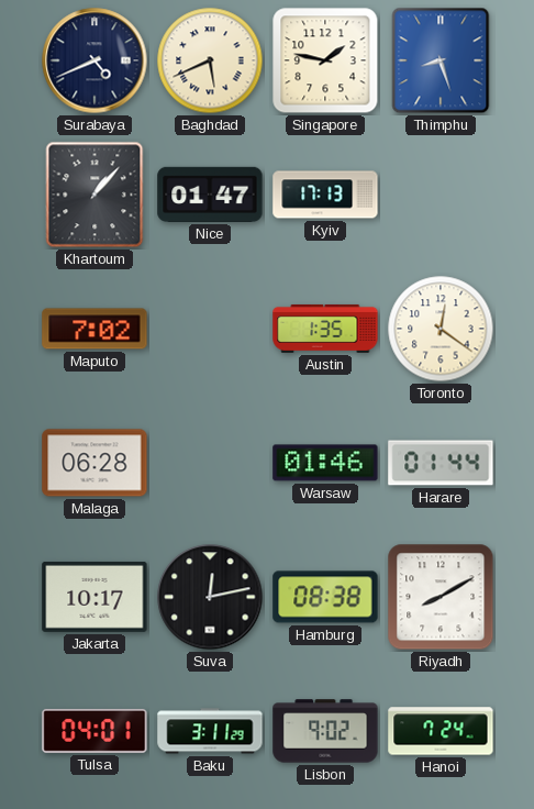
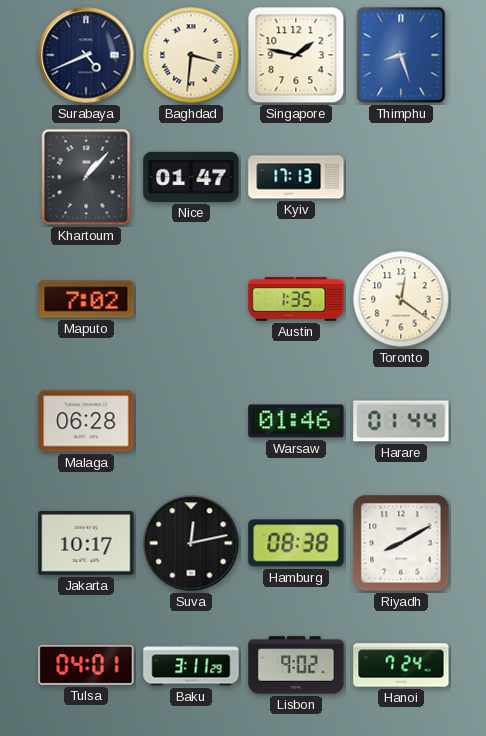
Baghdad: 5:41 -> 3:31 (191, 55)
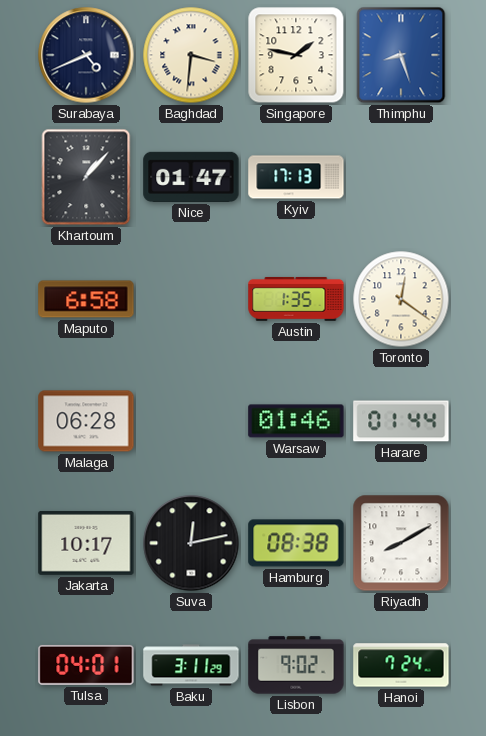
Maputo: 7:02 -> 6:58 (86, 299)
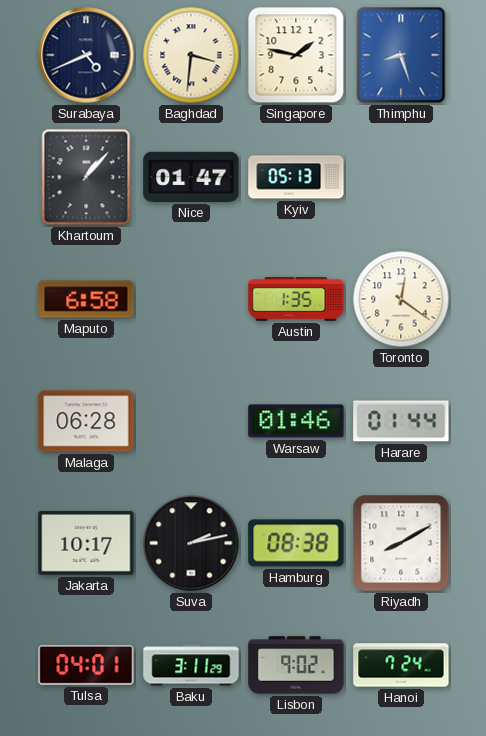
Kyiv: 17:13 -> 05:13 (296, 177)
Suva: 12:13 -> 2:13 (191, 543)
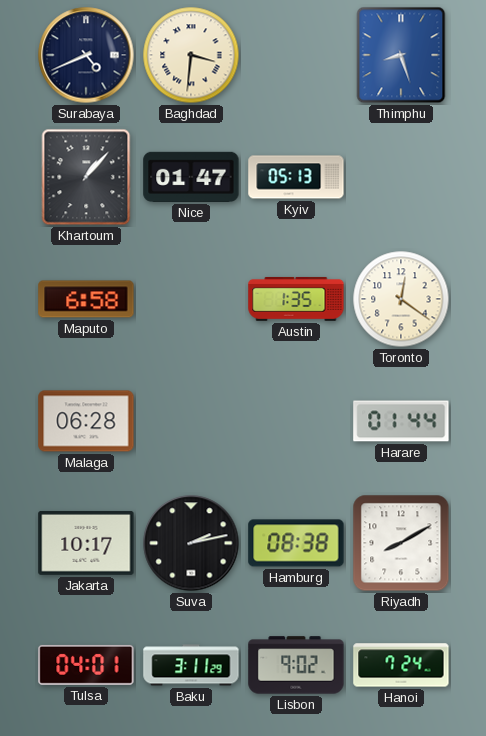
Singapore: 1:47 -> none (296, 55)
Warsaw: 01:46 -> none (296, 421)
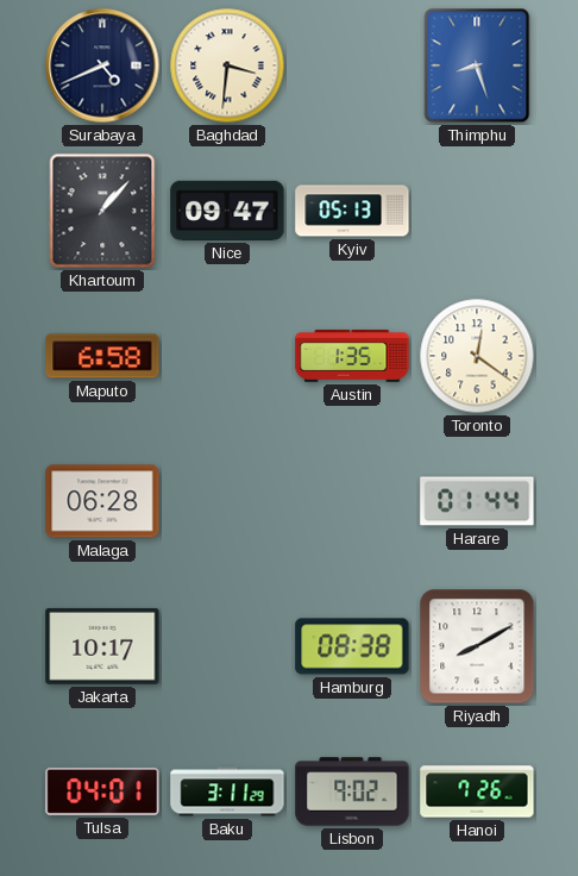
Nice: 01:47 -> 09:47 (227, 211)
Suva: 2:13 -> none (191, 543)
Hanoi: 7:24 -> 7:26 (477, 791)
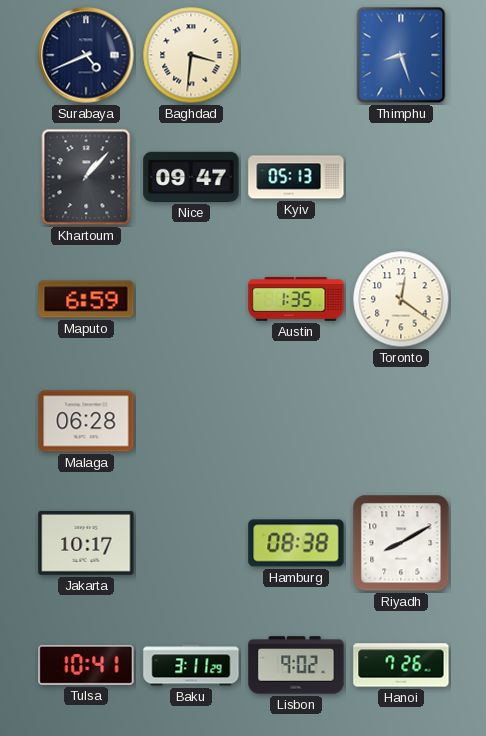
Maputo: 6:58 -> 6:59 (86, 299)
Harare: 01:44 -> none (477, 501)
Tulsa: 04:01 -> 10:41 (86, 665)
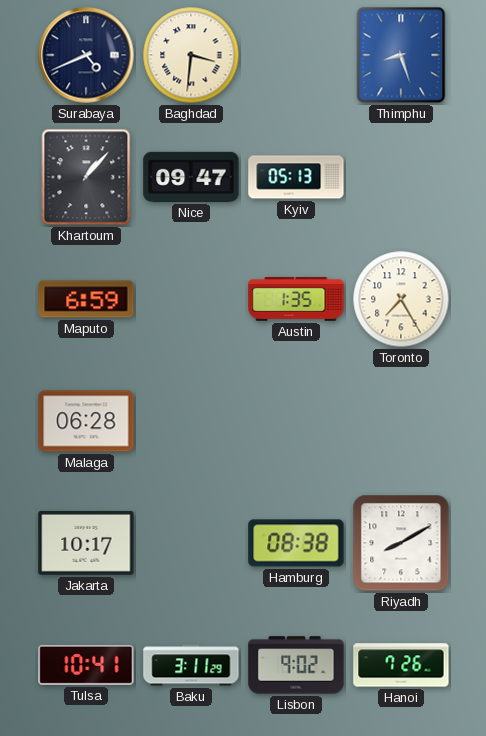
Toronto: 12:21 -> 7:25 (401, 299)
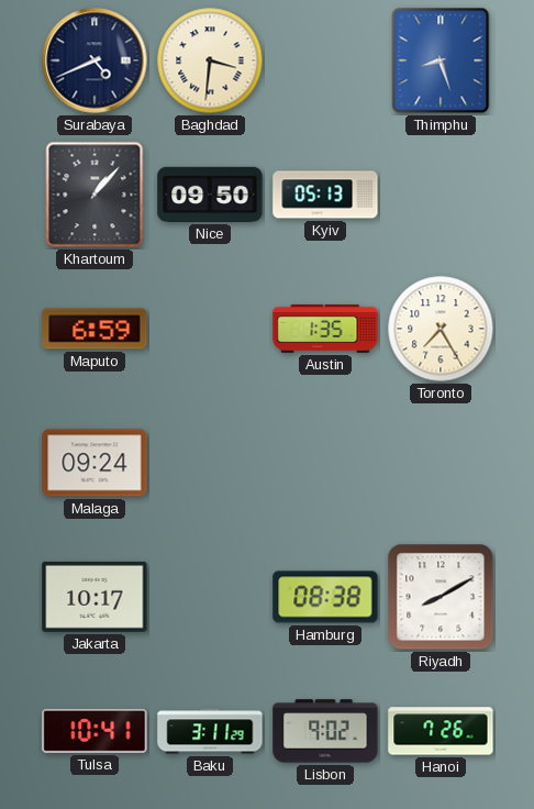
Nice: 09:47 -> 09:50 (210, 195)
Malaga: 06:28 -> 09:24 (94, 463)
